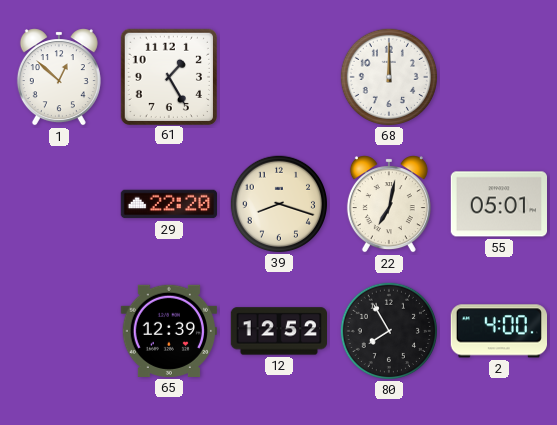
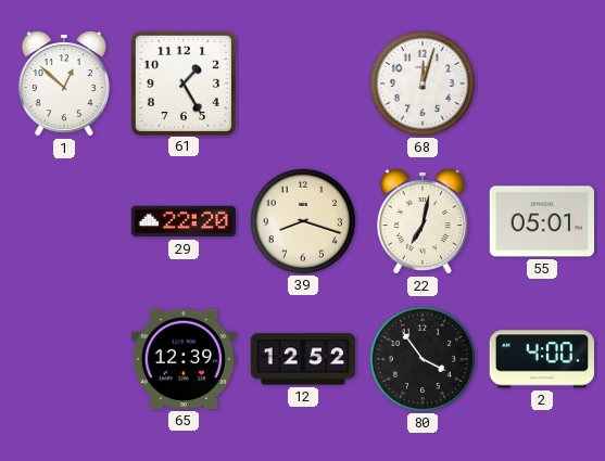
68: 12:00 -> 12:03 (421, 82)
80: 7:55 -> 3:54 (421, 358)
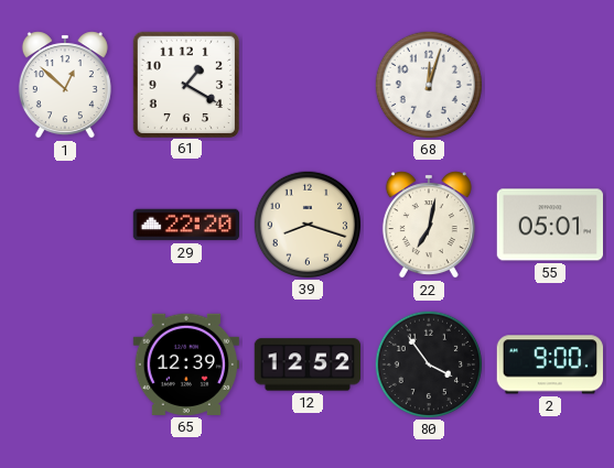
61: 1:25 -> 1:20 (185, 84)
2: 4:00 -> 9:00 (549, 364)
